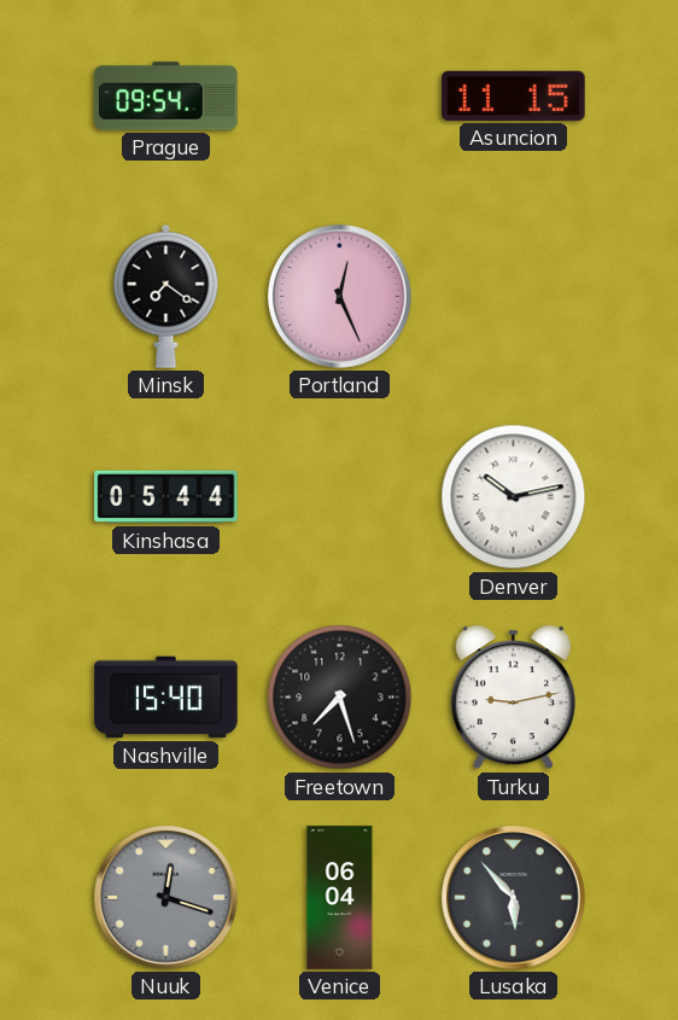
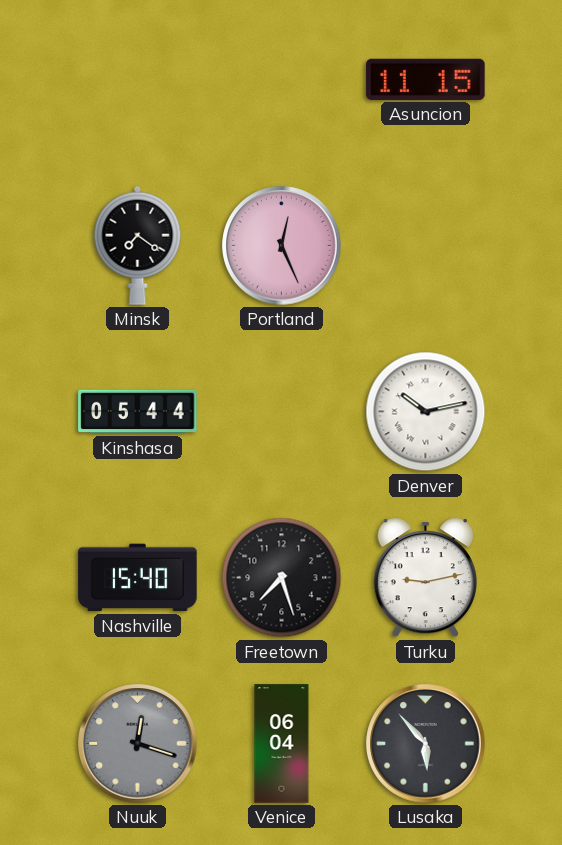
Prague: 09:54 -> none (166, 97)
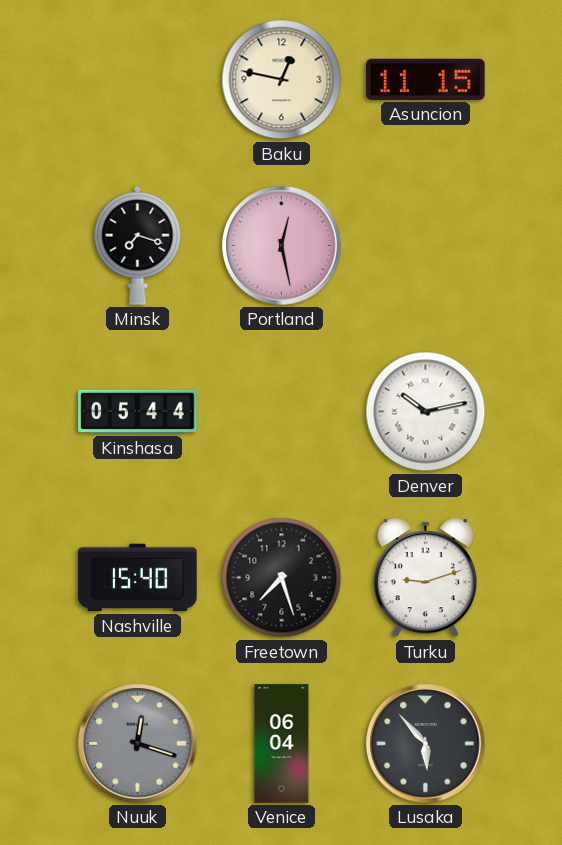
Baku: none -> 12:47 (282, 80)
Minsk: 7:21 -> 7:18 (138, 245)
Portland: 12:26 -> 12:28 (282, 246)
Turku: 9:13 -> 9:12 (425, 578)
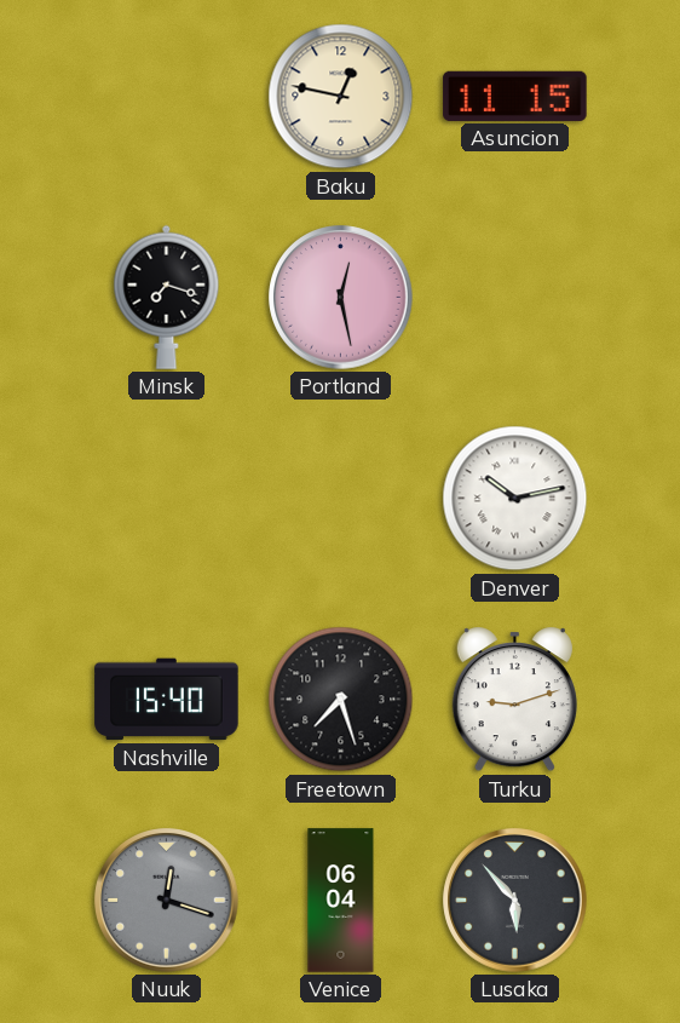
Kinshasa: 05:44 -> none (138, 412)
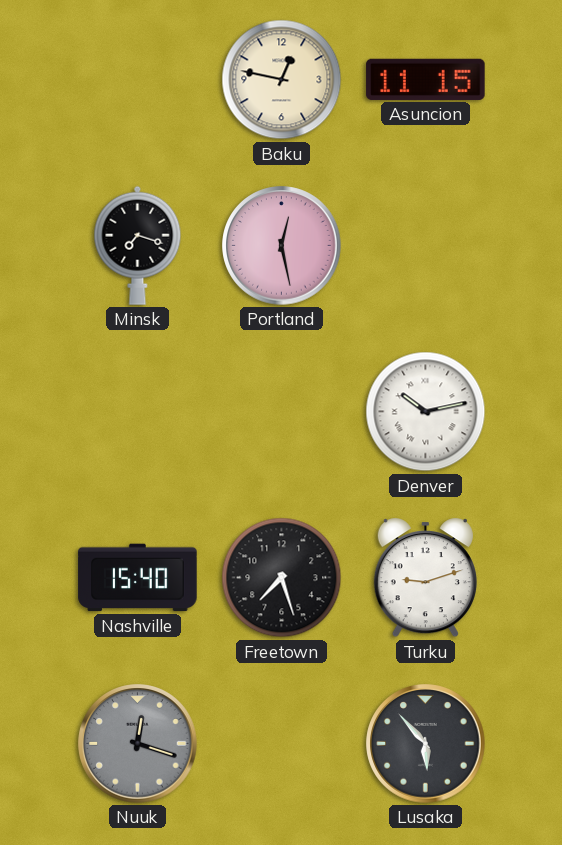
Venice: 06:04 -> none (341, 901)
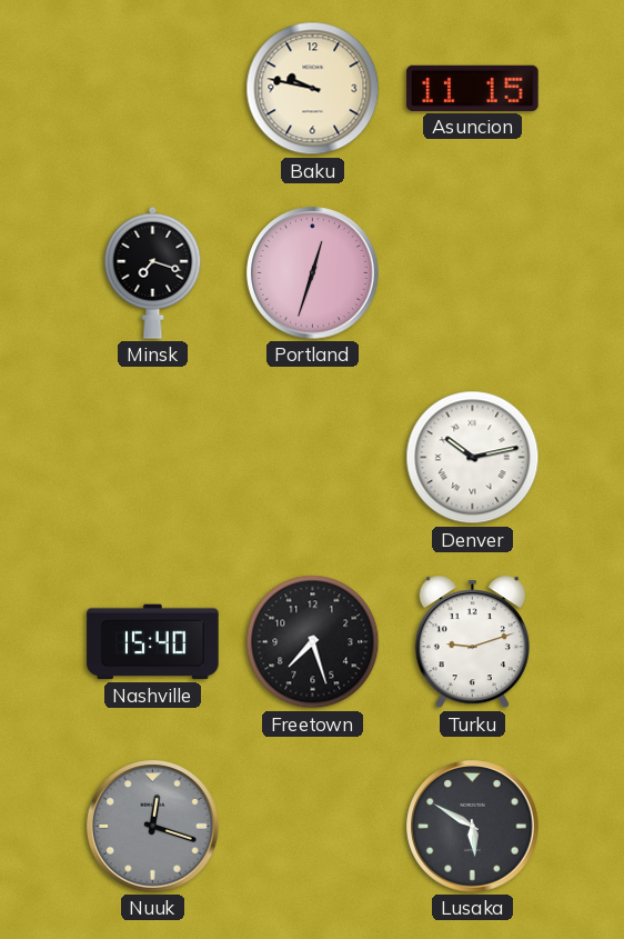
Baku: 12:47 -> 9:47 (313, 89)
Portland: 12:28 -> 12:33 (313, 273)
Lusaka: 5:53 -> 5:50 (473, 827)
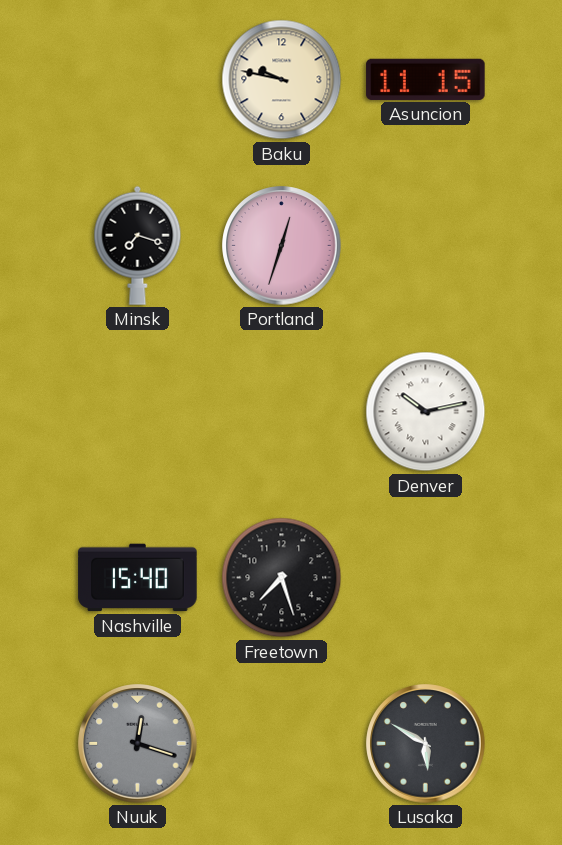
Turku: 9:12 -> none (472, 642)
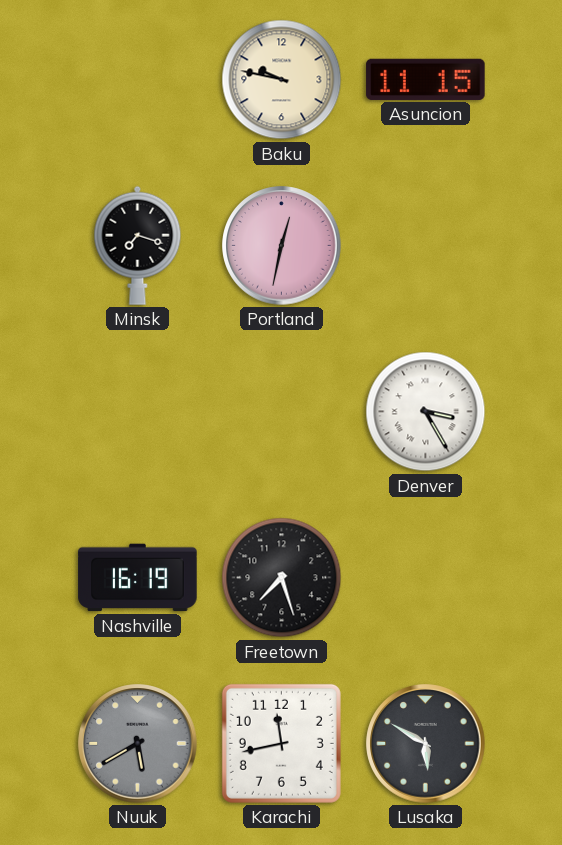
Portland: 12:33 -> 12:32 (282, 246)
Denver: 10:13 -> 3:25 (426, 412)
Nashville: 15:40 -> 16:19 (138, 578)
Nuuk: 12:18 -> 5:40 (138, 744)
Karachi: none -> 11:43 (281, 743)
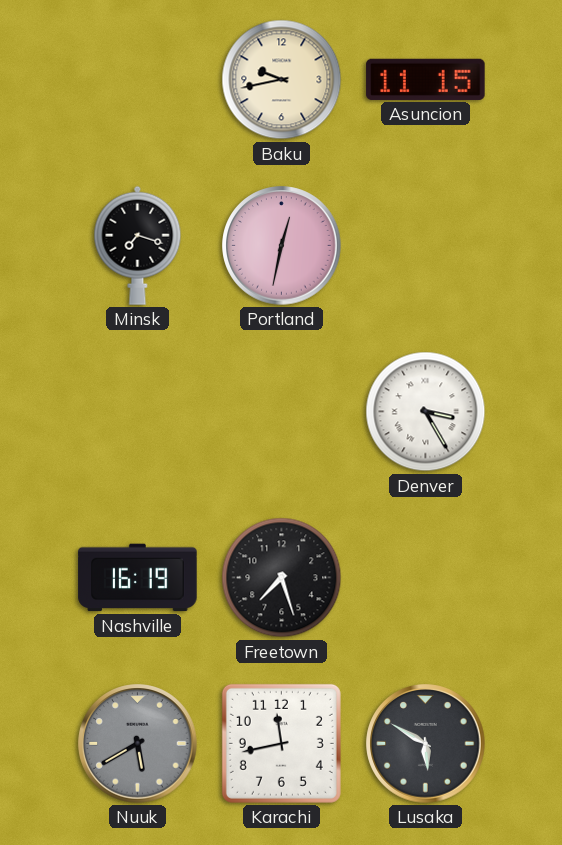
Baku: 9:47 -> 9:43 (282, 80)
